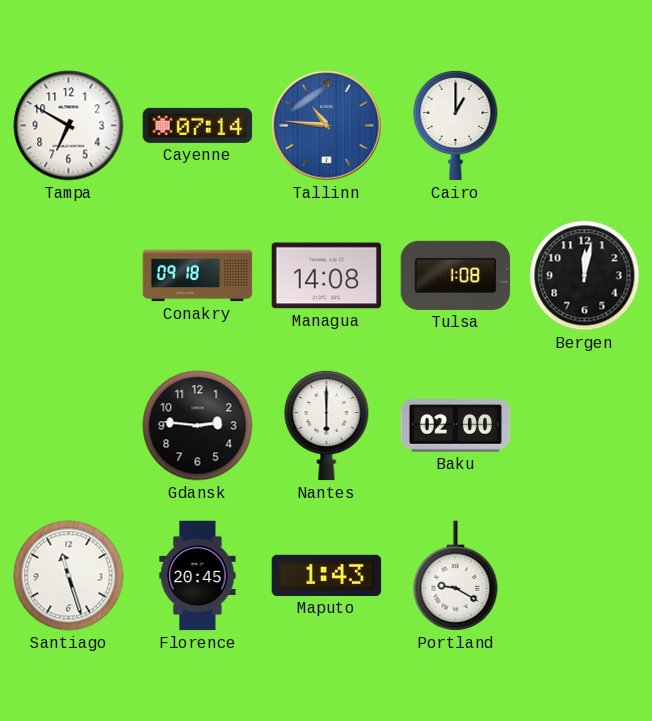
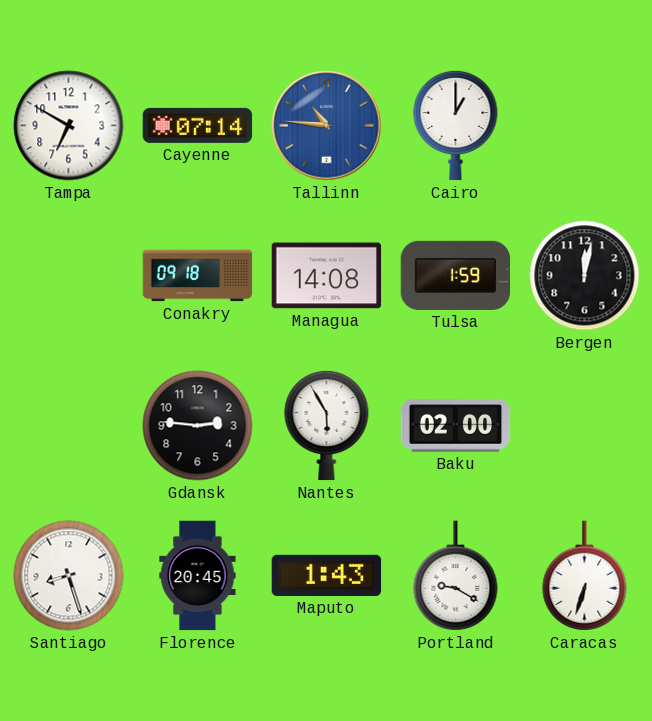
Tulsa: 1:08 -> 1:59 (456, 275)
Nantes: 6:00 -> 5:55 (327, 425)
Santiago: 11:27 -> 8:27 (69, 576)
Caracas: none -> 6:33 (585, 576)
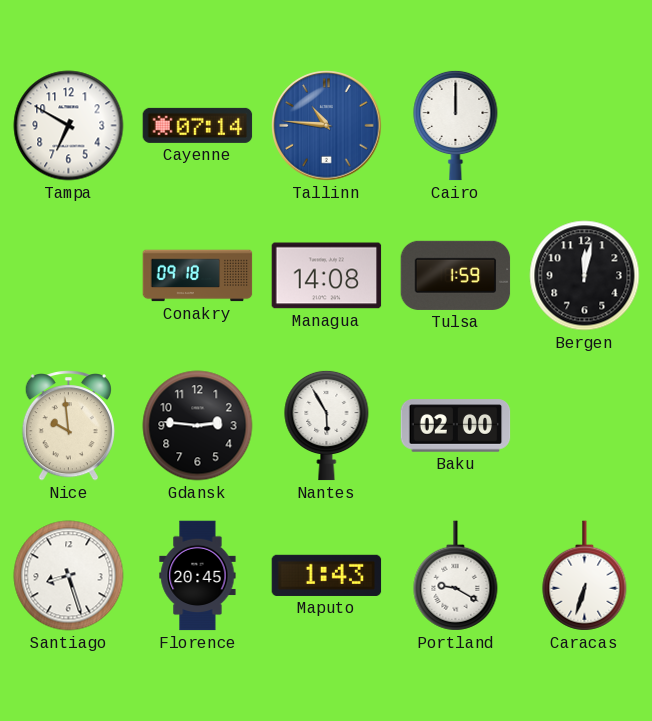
Cairo: 1:00 -> 12:00 (456, 125)
Nice: none -> 9:59 (68, 426)
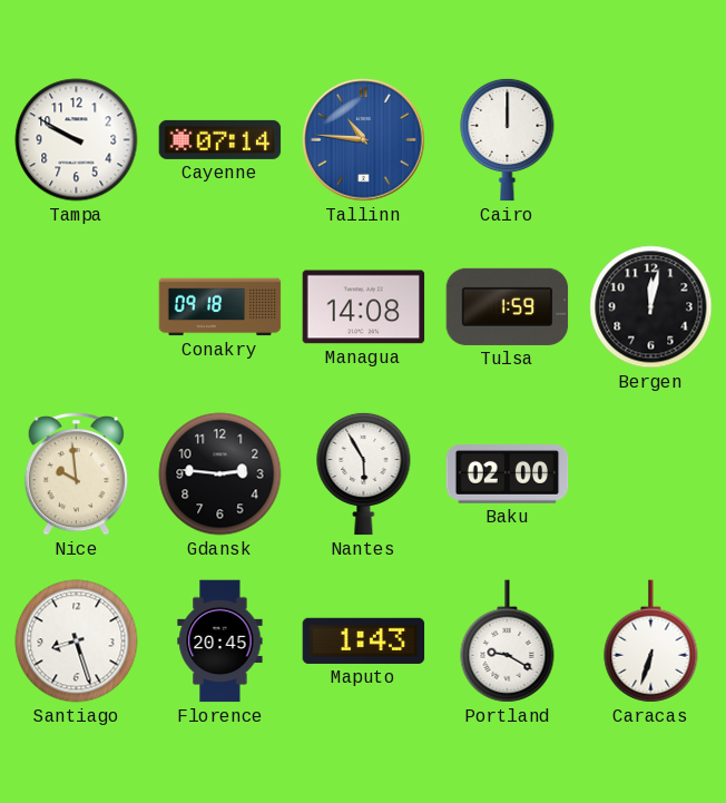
Tampa: 6:50 -> 9:50 (77, 140)
